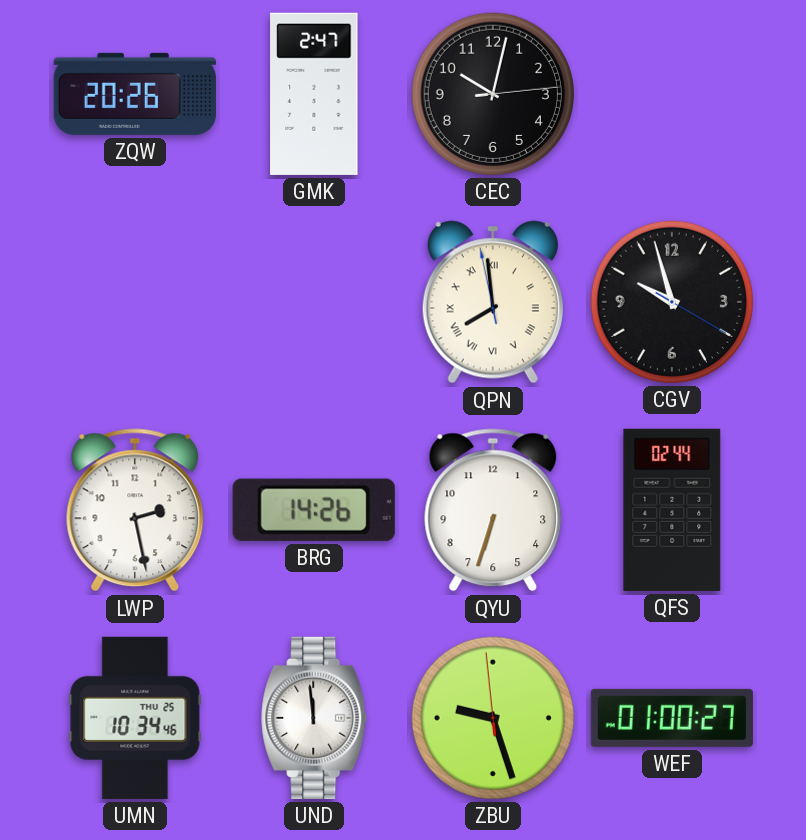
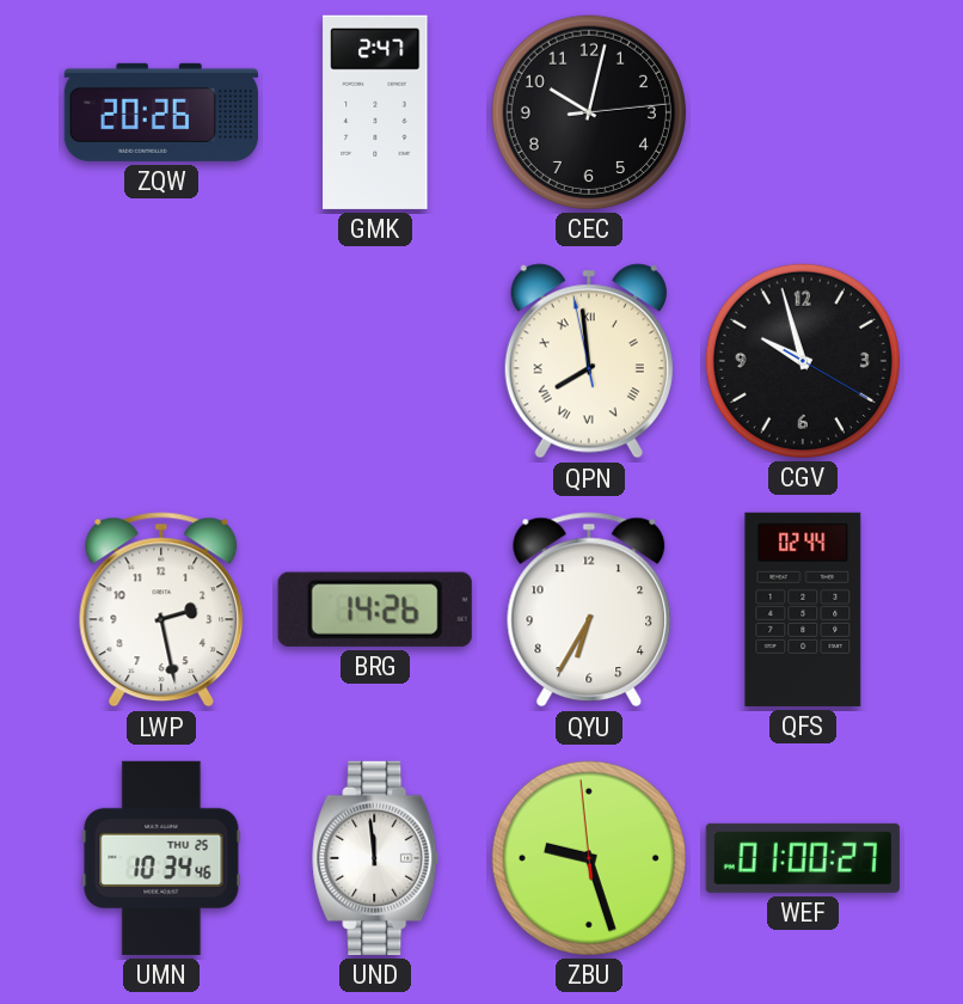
QYU: 6:33 -> 6:35 (589, 610)
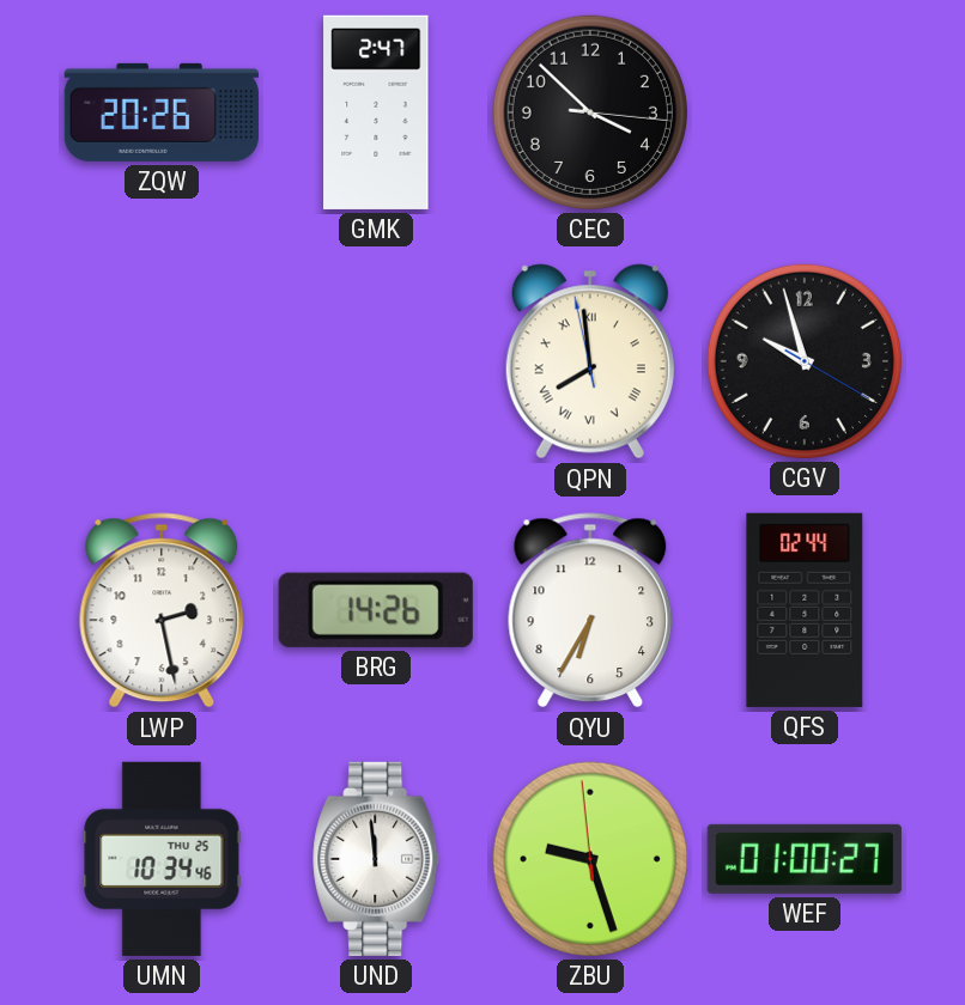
CEC: 10:02 -> 3:52 (590, 112)
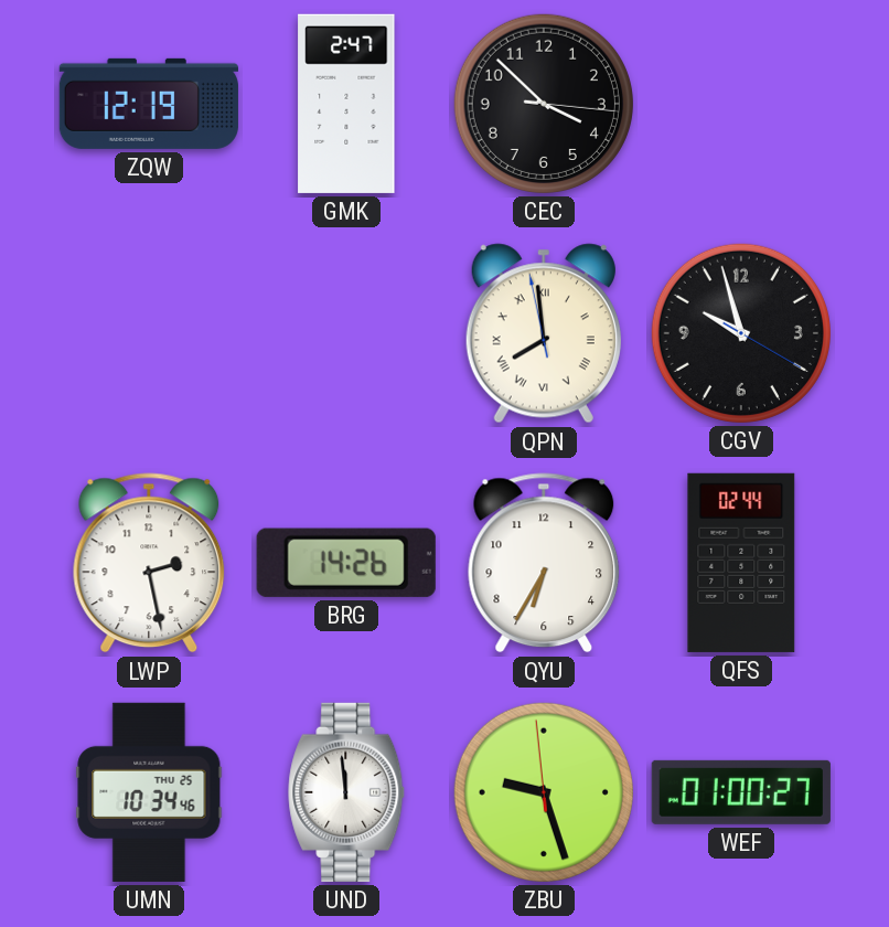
ZQW: 20:26 -> 12:19 (149, 104)
